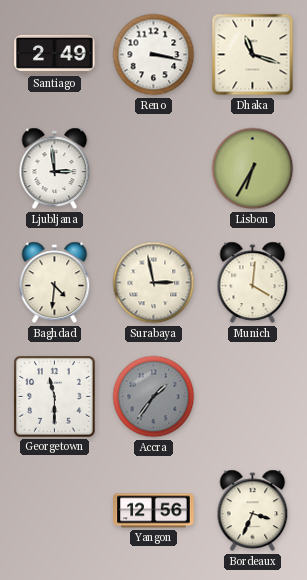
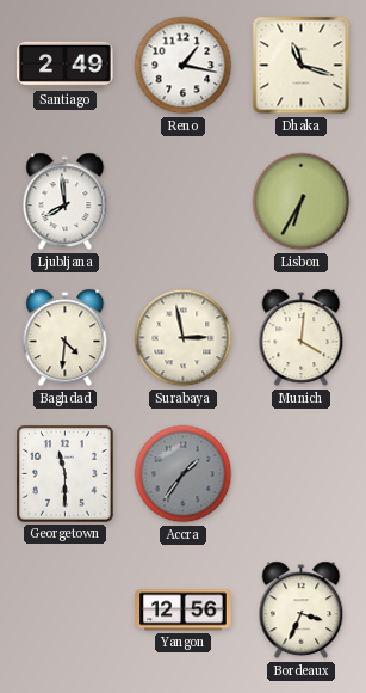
Reno: 3:17 -> 1:17 (184, 66)
Ljubljana: 2:59 -> 7:59 (66, 202)
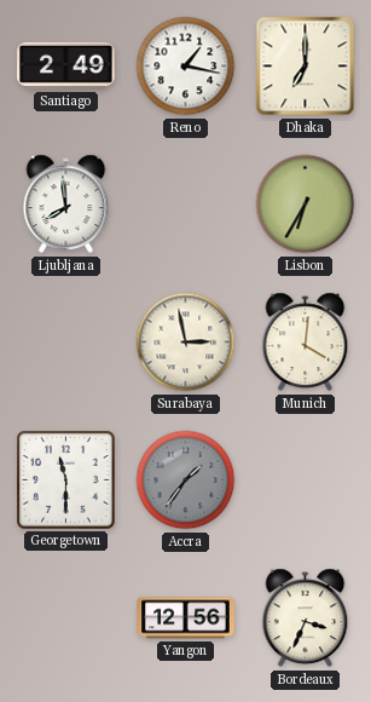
Dhaka: 11:18 -> 7:00 (306, 67)
Baghdad: 4:31 -> none (66, 338)
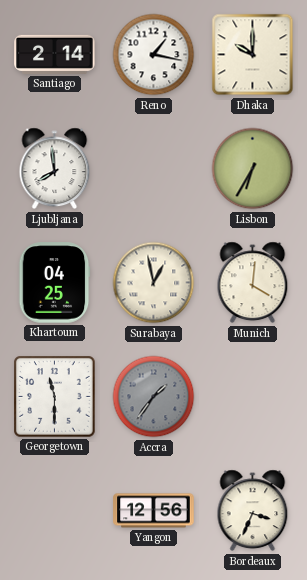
Santiago: 2:49 -> 2:14 (55, 54)
Dhaka: 7:00 -> 10:00 (253, 55)
Khartoum: none -> 04:25 (55, 283)
Surabaya: 2:58 -> 12:58 (154, 283)
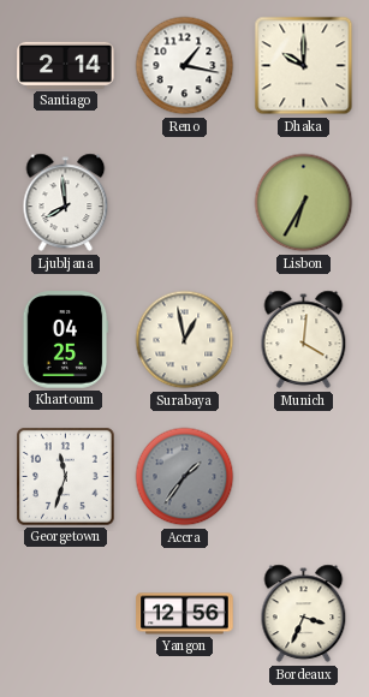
Georgetown: 11:30 -> 11:33 (66, 477)
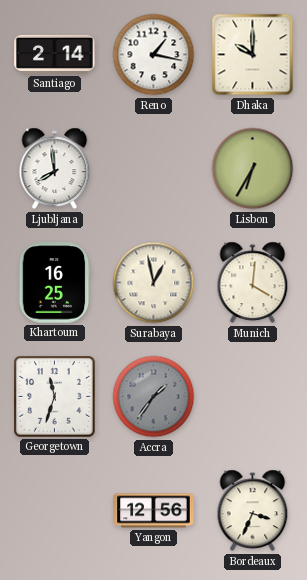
Khartoum: 04:25 -> 16:25 (55, 283)
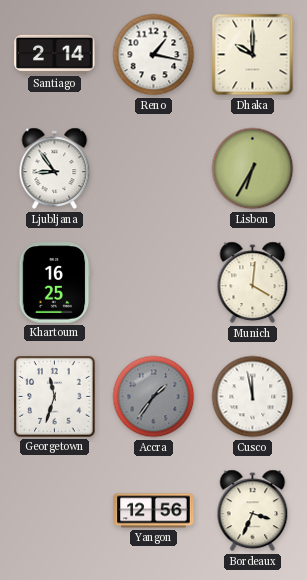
Ljubljana: 7:59 -> 8:54 (55, 169)
Surabaya: 12:58 -> none (154, 283)
Cusco: none -> 11:58 (253, 397)
